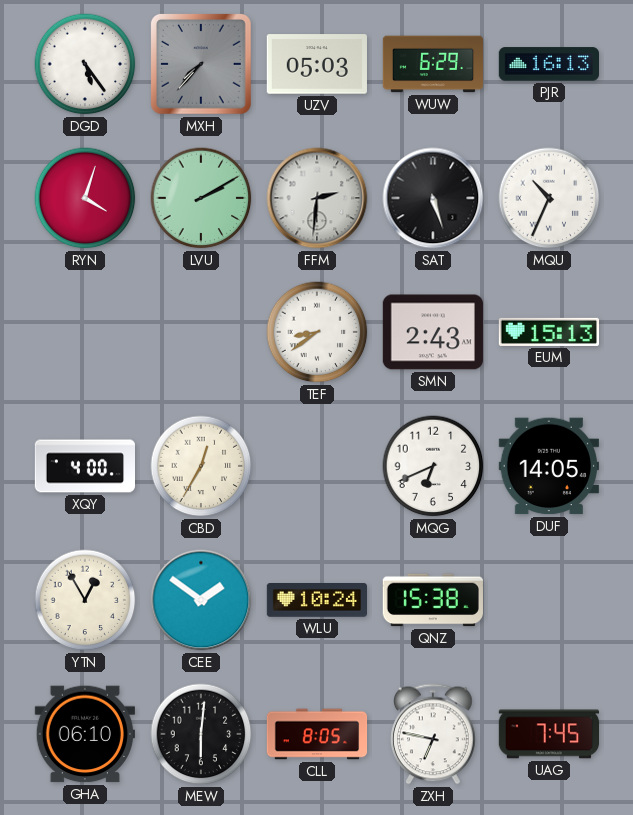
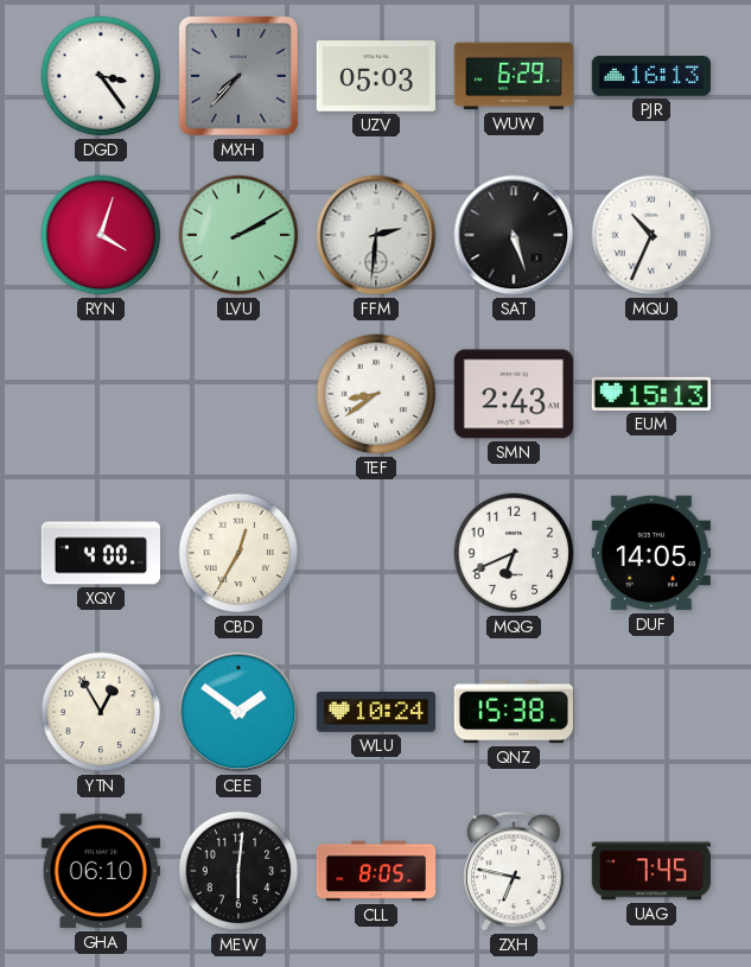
DGD: 5:24 -> 3:24 (101, 76)
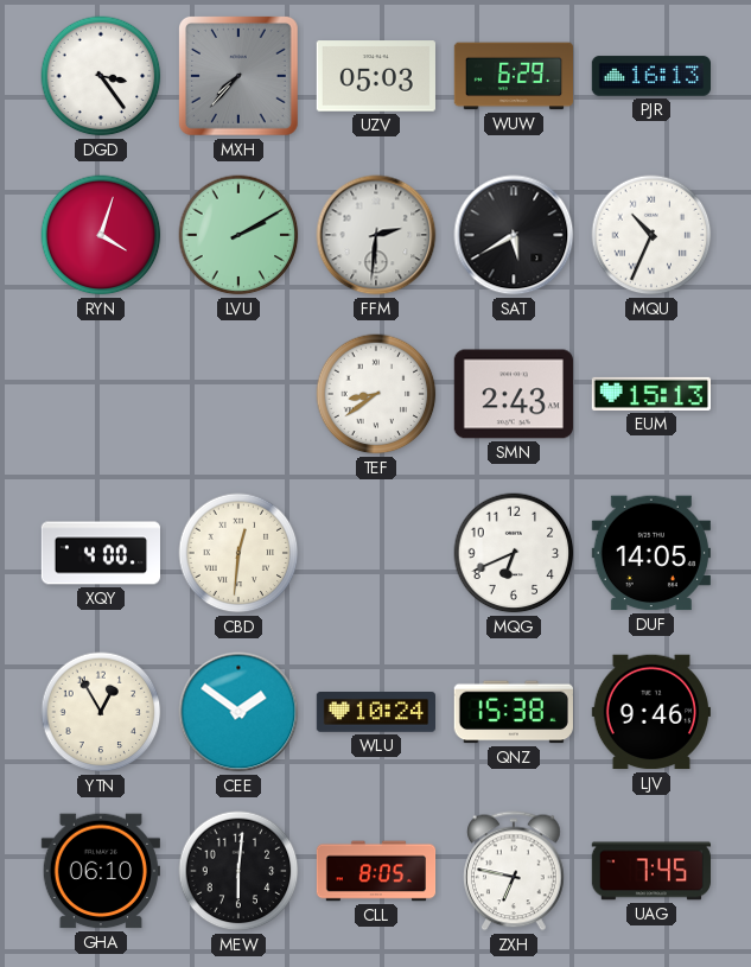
SAT: 5:27 -> 5:40 (514, 235)
CBD: 12:35 -> 12:31 (238, 553)
LJV: none -> 9:46 (651, 712)
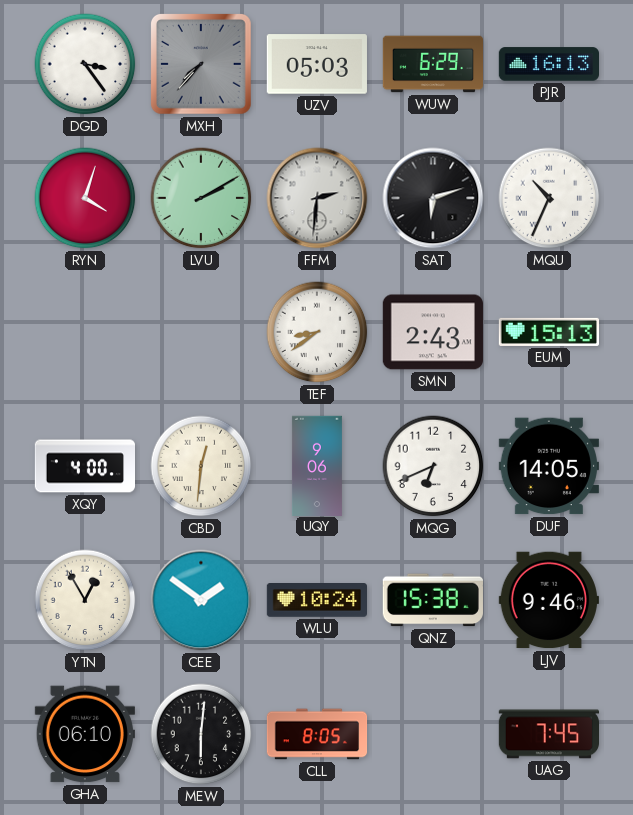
SAT: 5:40 -> 6:12 (433, 198)
UQY: none -> 9:06 (317, 465)
ZXH: 6:47 -> none (515, 871)
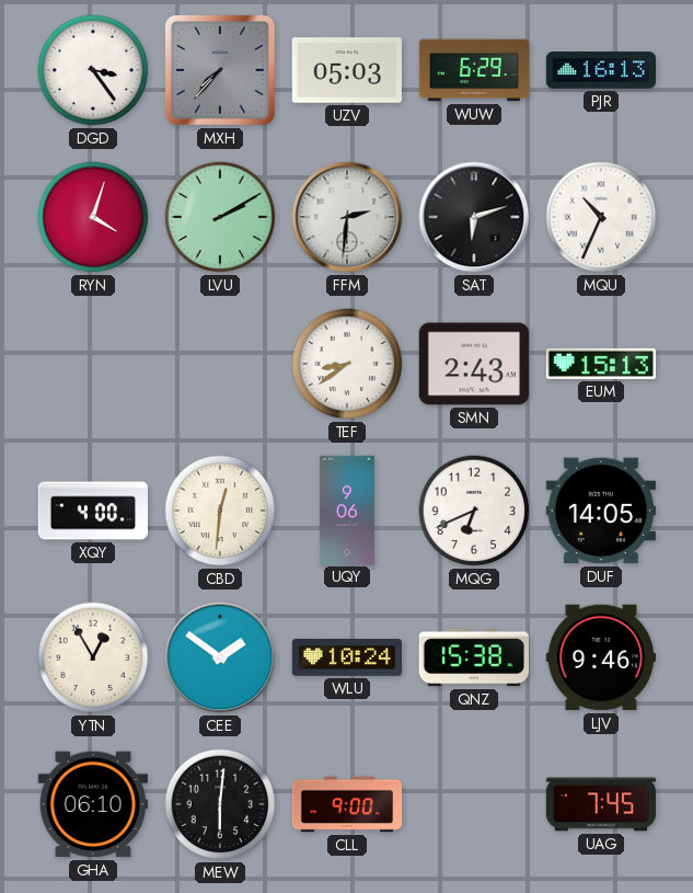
CLL: 8:05 -> 9:00 (347, 804)
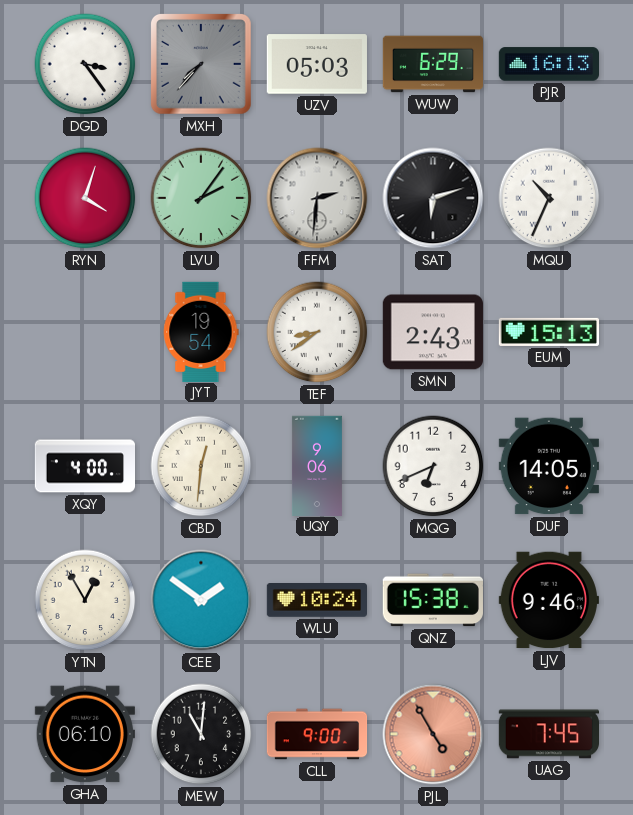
LVU: 2:10 -> 2:06 (201, 198)
JYT: none -> 19:54 (201, 331)
MEW: 6:01 -> 11:01 (201, 734)
PJL: none -> 4:55 (433, 734)
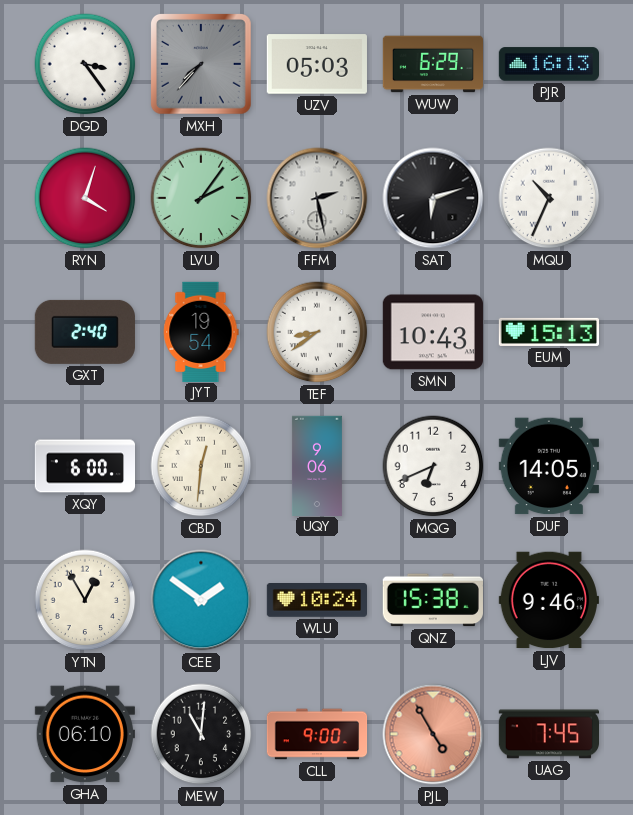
FFM: 2:31 -> 2:28 (317, 198)
GXT: none -> 2:40 (85, 332)
SMN: 2:43 -> 10:43 (433, 332)
XQY: 4:00 -> 6:00 (85, 466)
